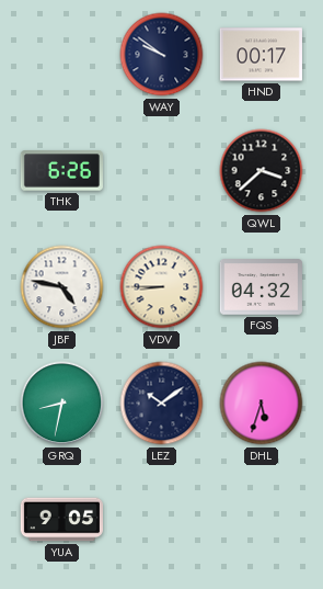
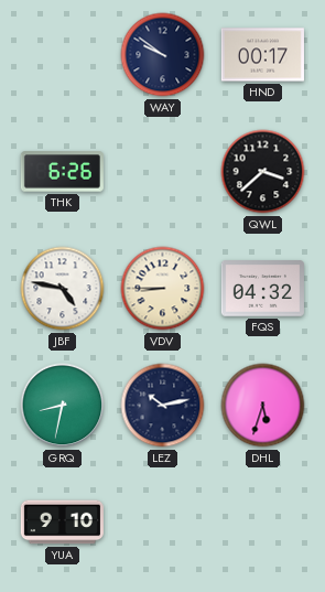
LEZ: 10:09 -> 10:13 (163, 406)
YUA: 9:05 -> 9:10 (62, 523)
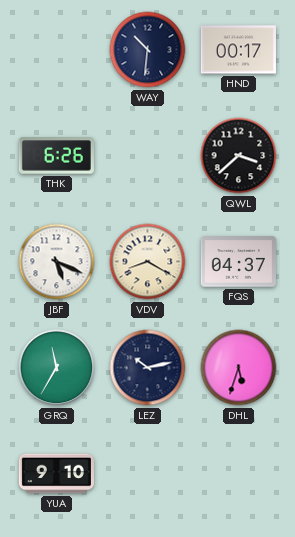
WAY: 9:51 -> 10:31 (148, 50)
JBF: 4:47 -> 5:19 (57, 262)
VDV: 8:45 -> 8:20 (148, 262)
FQS: 04:32 -> 04:37 (238, 262)
GRQ: 8:32 -> 11:35 (57, 368)
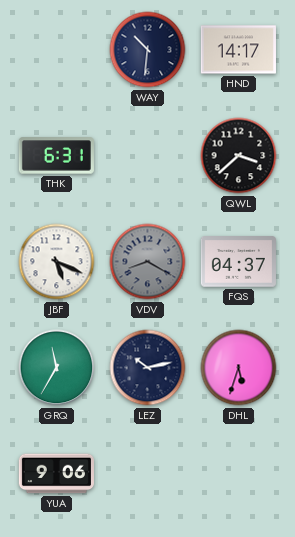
HND: 00:17 -> 14:17 (238, 50)
THK: 6:26 -> 6:31 (56, 156)
VDV dial: cream -> grey (148, 262)
YUA: 9:10 -> 9:06 (56, 474)
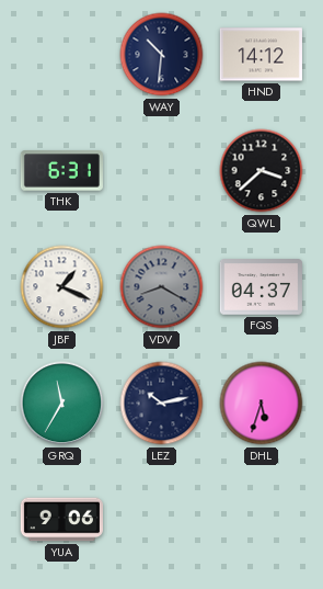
HND: 14:17 -> 14:12 (261, 55)
JBF: 5:19 -> 1:19 (62, 287)
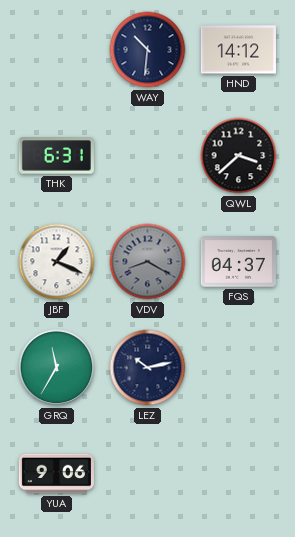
DHL: 5:33 -> none (262, 404)
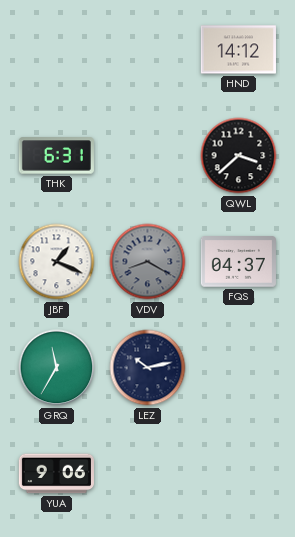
WAY: 10:31 -> none (148, 50)
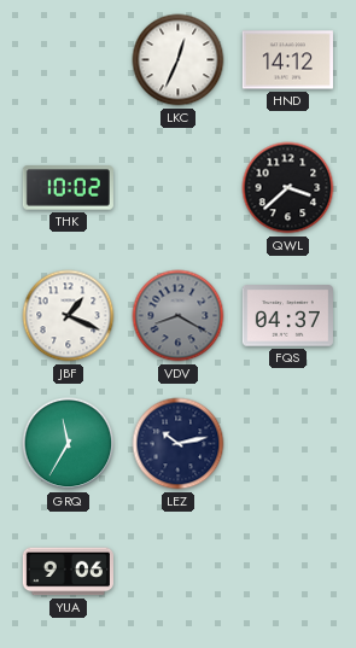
LKC: none -> 12:34 (179, 60)
THK: 6:31 -> 10:02 (68, 188)
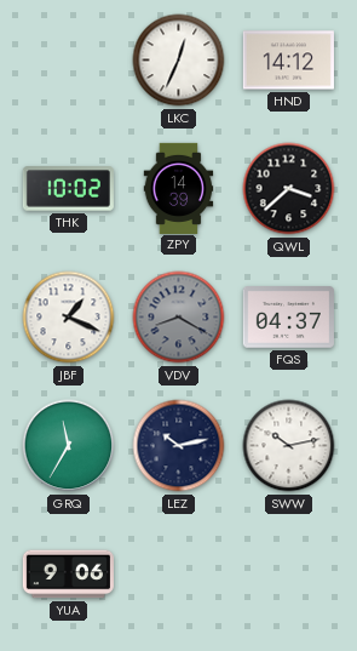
ZPY: none -> 14:39 (179, 188)
SWW: none -> 10:13 (289, 446)
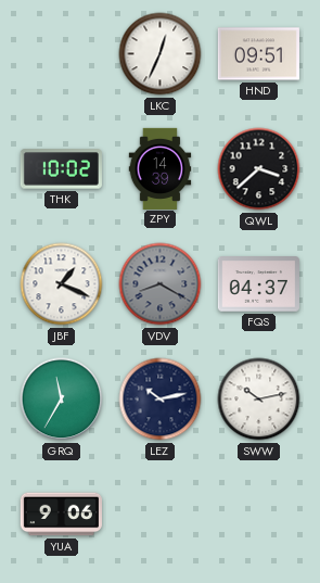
HND: 14:12 -> 09:51 (258, 54)
